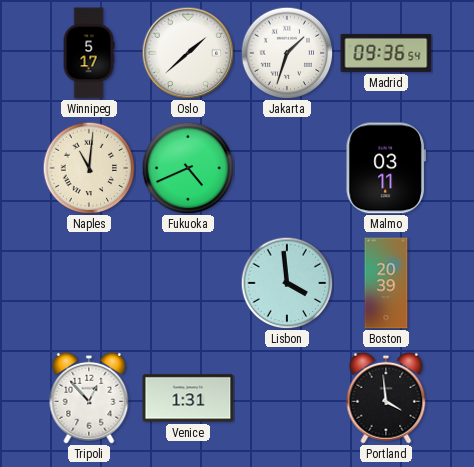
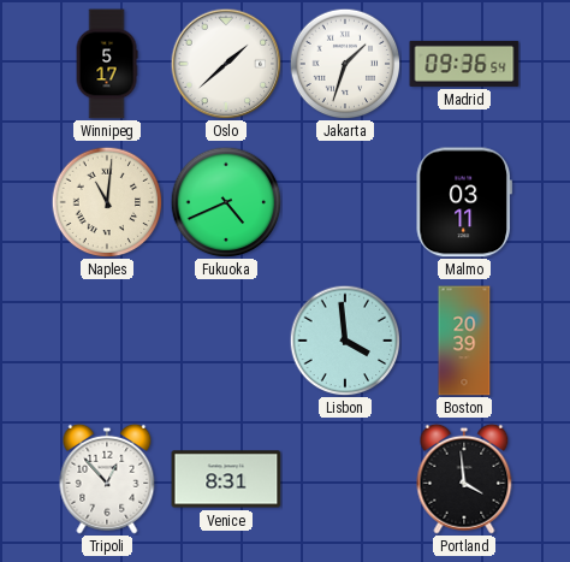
Venice: 1:31 -> 8:31 (226, 479)
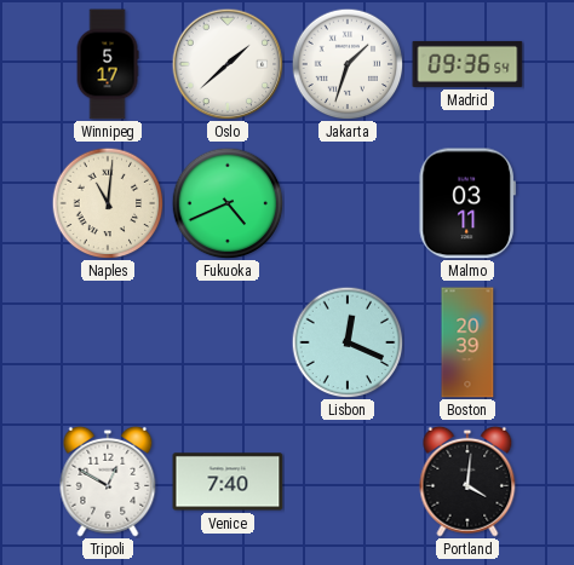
Lisbon: 3:59 -> 12:19 (348, 342)
Tripoli: 12:53 -> 12:50 (108, 482)
Venice: 8:31 -> 7:40 (228, 482)
Portland: 3:59 -> 4:01 (467, 482)
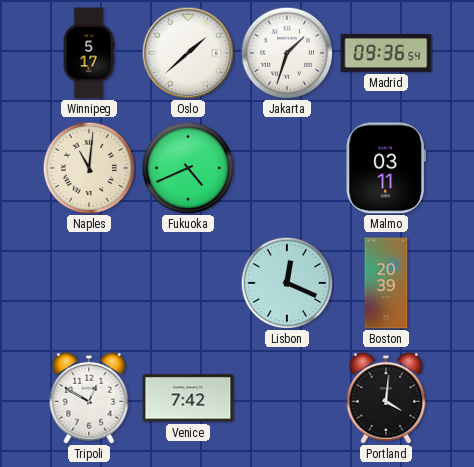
Venice: 7:40 -> 7:42 (188, 398)
